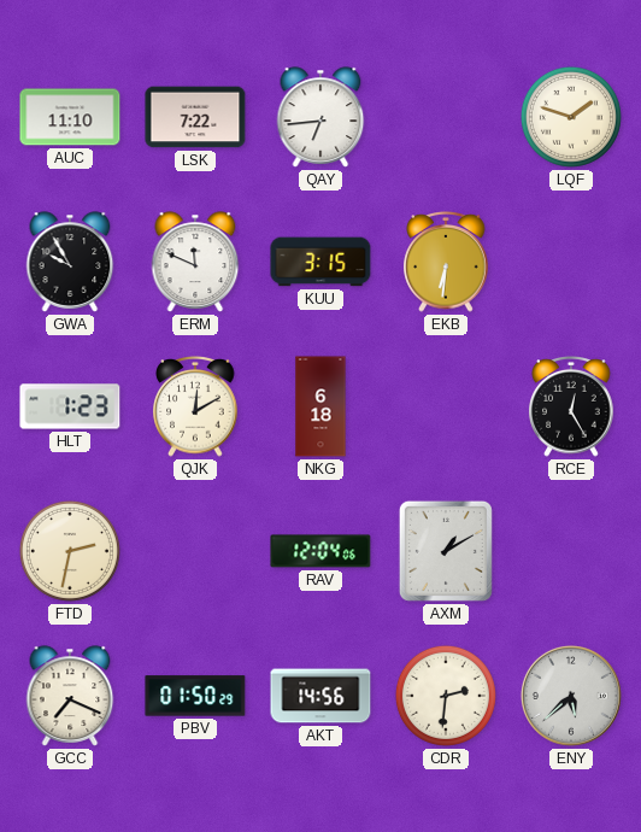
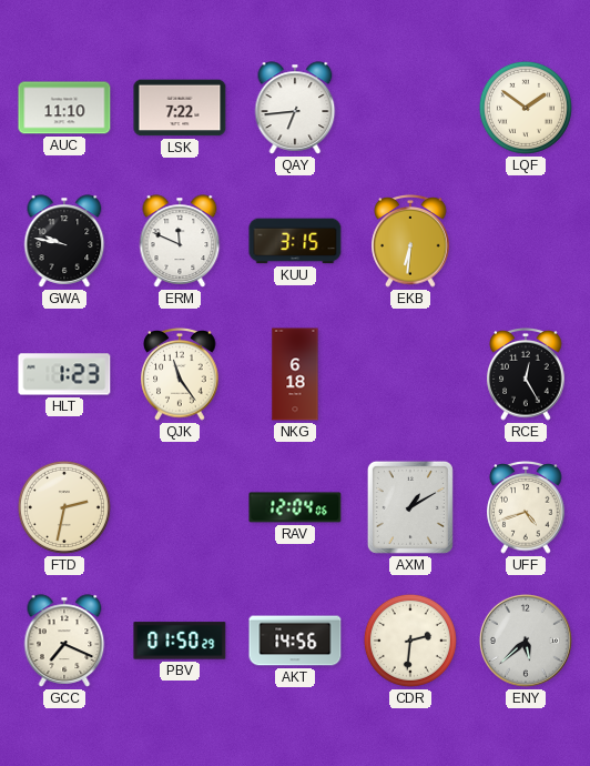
LQF: 1:48 -> 1:51 (526, 108)
GWA: 9:55 -> 9:47 (64, 241)
QJK: 12:10 -> 11:24 (180, 375)
UFF: none -> 4:42 (526, 508)
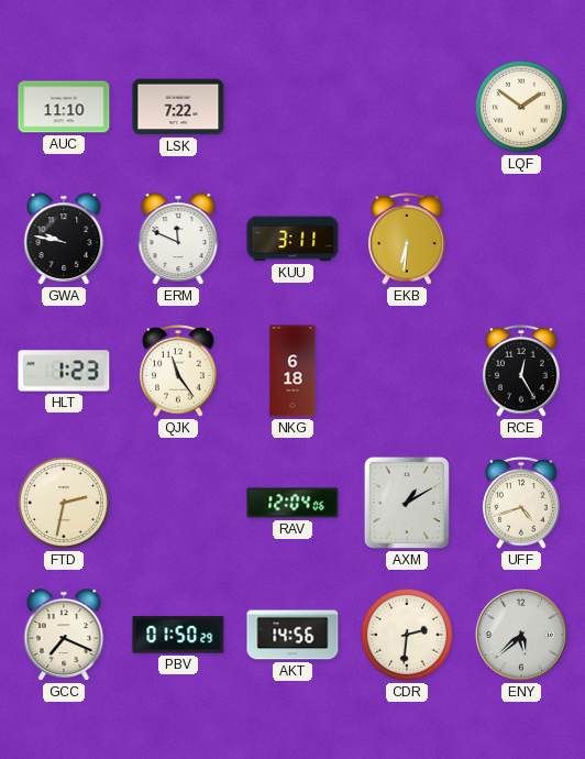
QAY: 6:44 -> none (295, 108)
KUU: 3:15 -> 3:11 (292, 239)
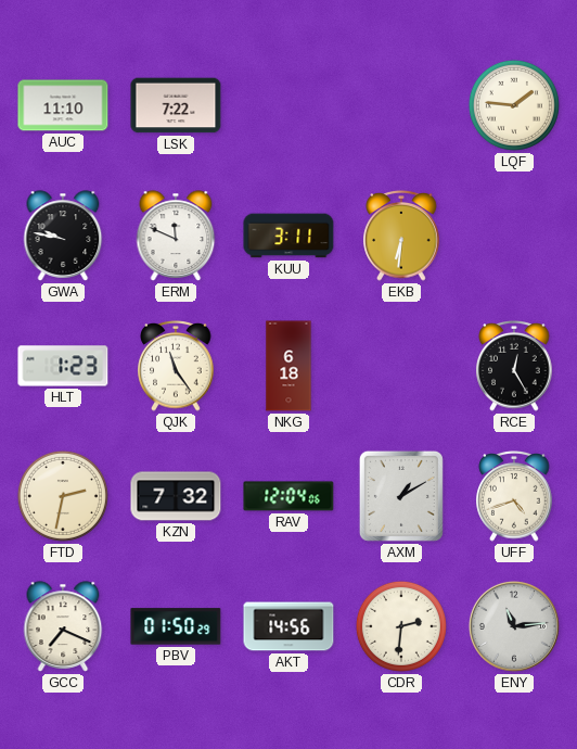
LQF: 1:51 -> 1:46 (514, 105)
KZN: none -> 7:32 (176, 496)
ENY: 5:38 -> 11:14 (514, 626)
